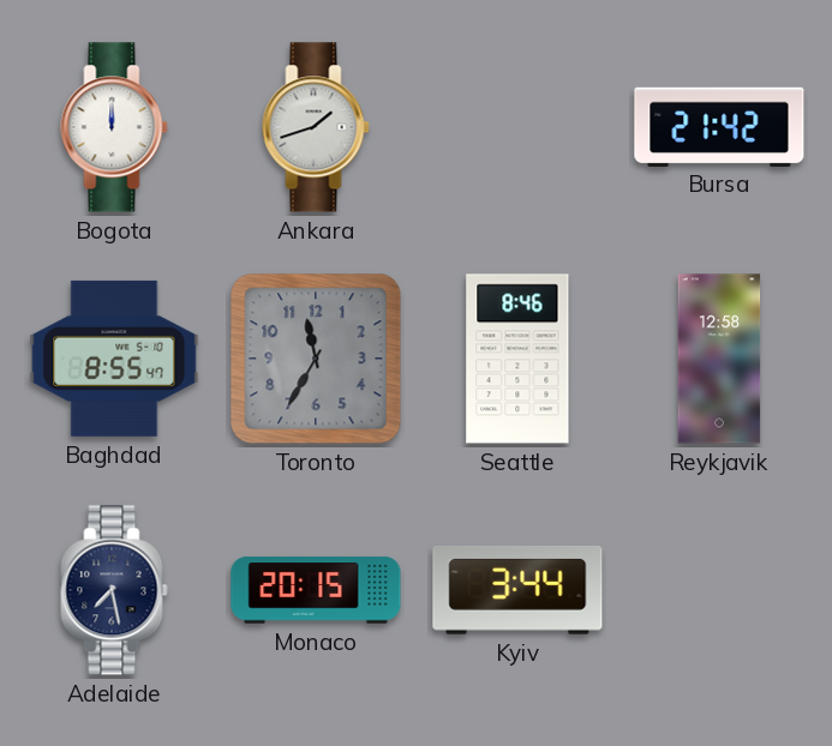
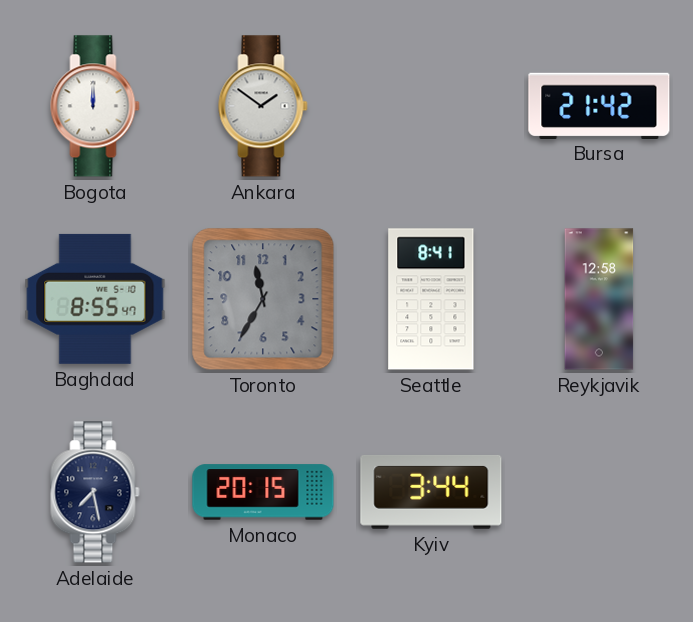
Ankara: 1:42 -> 1:51 (263, 106)
Seattle: 8:46 -> 8:41 (431, 299)
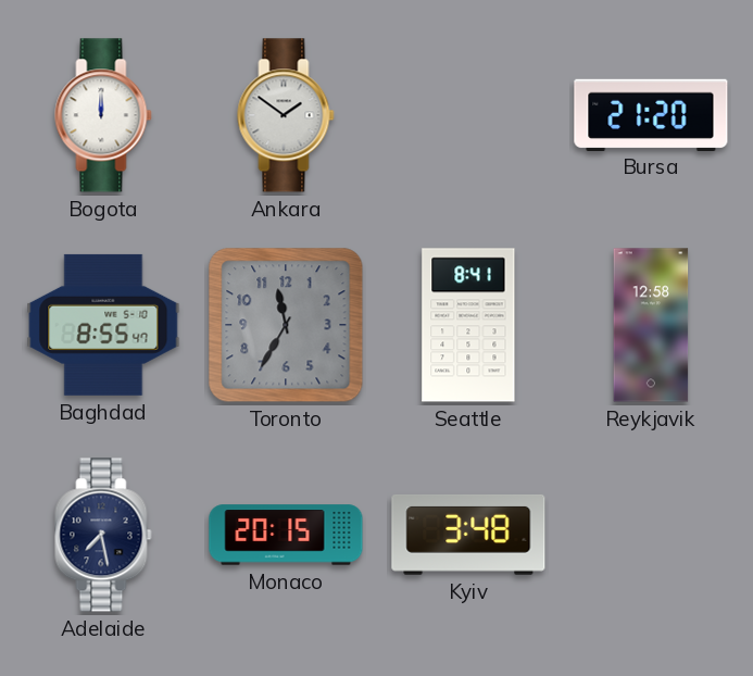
Bursa: 21:42 -> 21:20 (651, 114)
Kyiv: 3:44 -> 3:48 (468, 535)
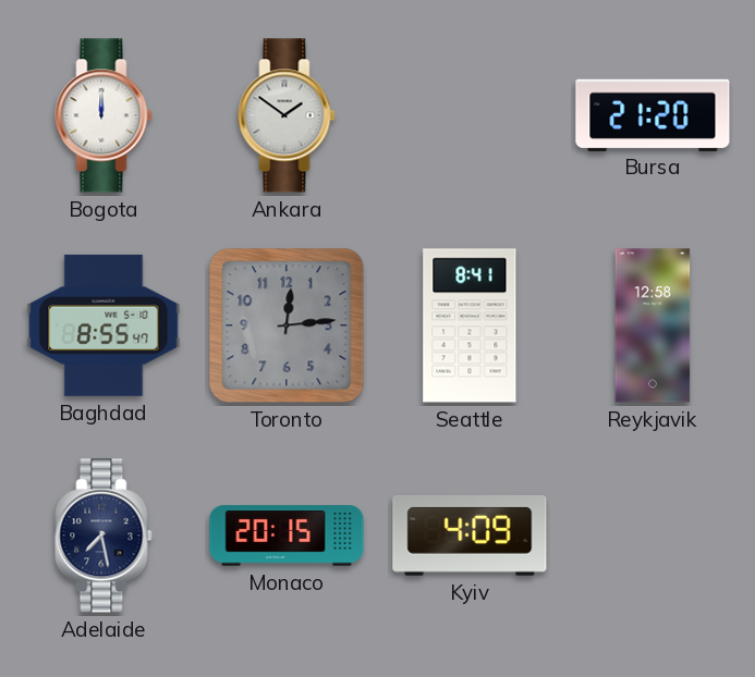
Toronto: 11:35 -> 12:14 (287, 325)
Kyiv: 3:48 -> 4:09 (470, 536)
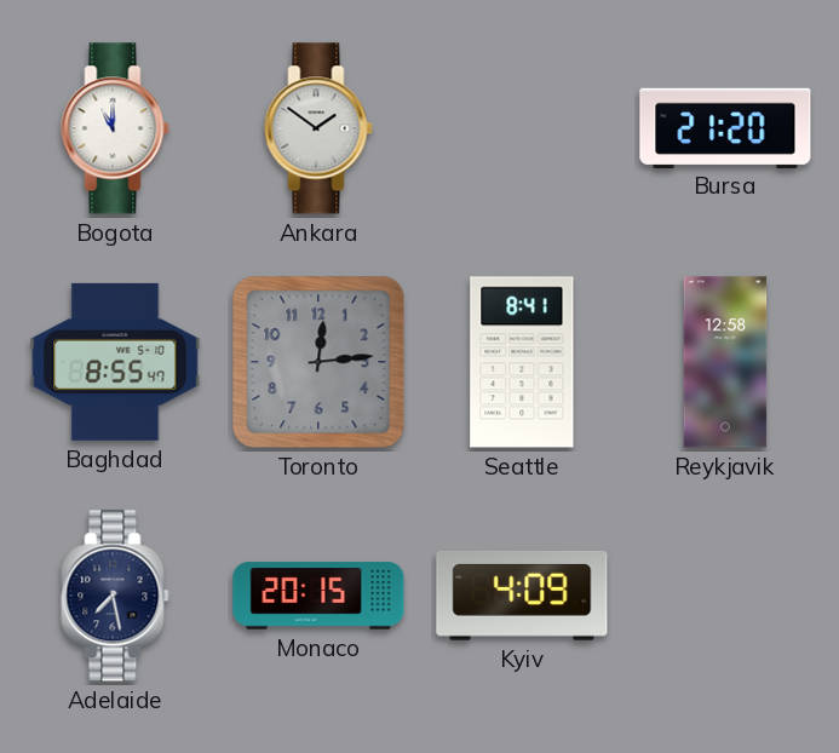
Bogota: 12:00 -> 11:00 (115, 128)
